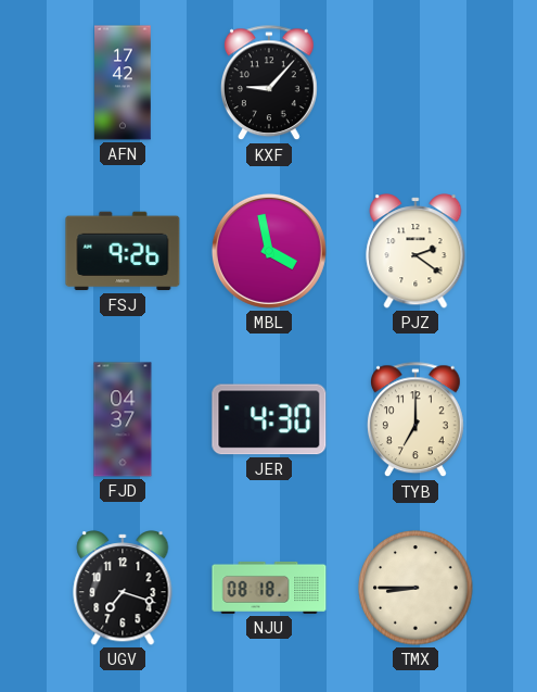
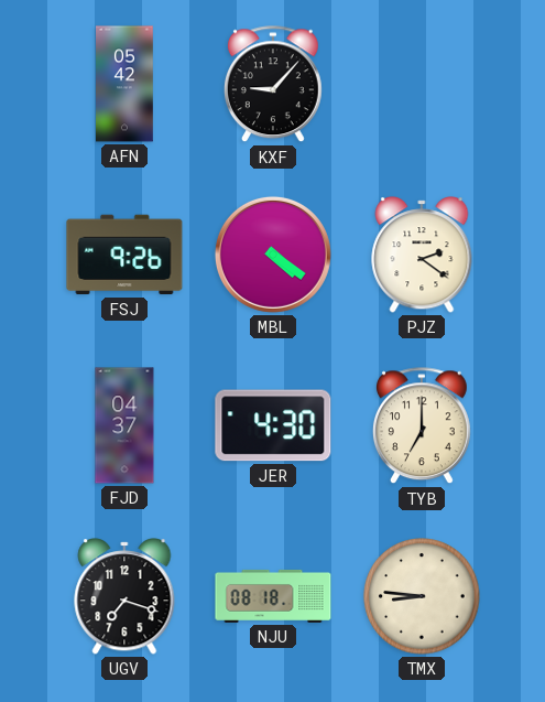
AFN: 17:42 -> 05:42 (126, 84)
MBL: 3:58 -> 4:21 (273, 255)
TMX: 8:45 -> 8:46 (422, 596)
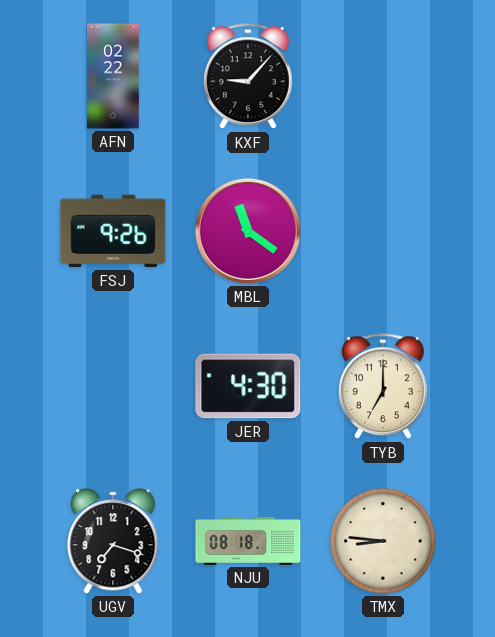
AFN: 05:42 -> 02:22 (114, 76)
MBL: 4:21 -> 11:21 (248, 231)
PJZ: 2:21 -> none (422, 255)
FJD: 04:37 -> none (124, 425)
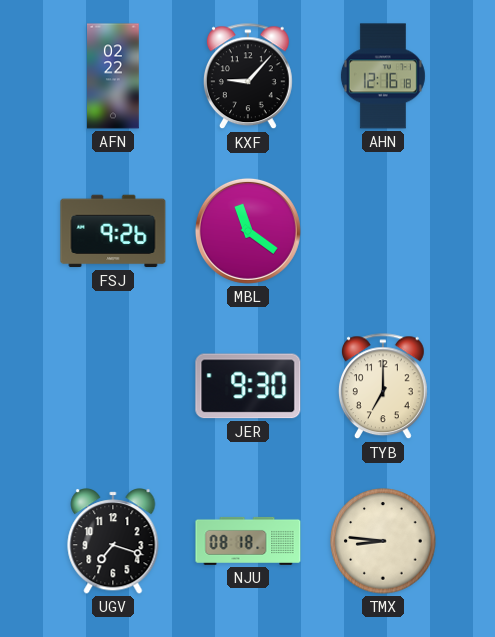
AHN: none -> 12:16 (383, 76)
JER: 4:30 -> 9:30 (248, 386)
